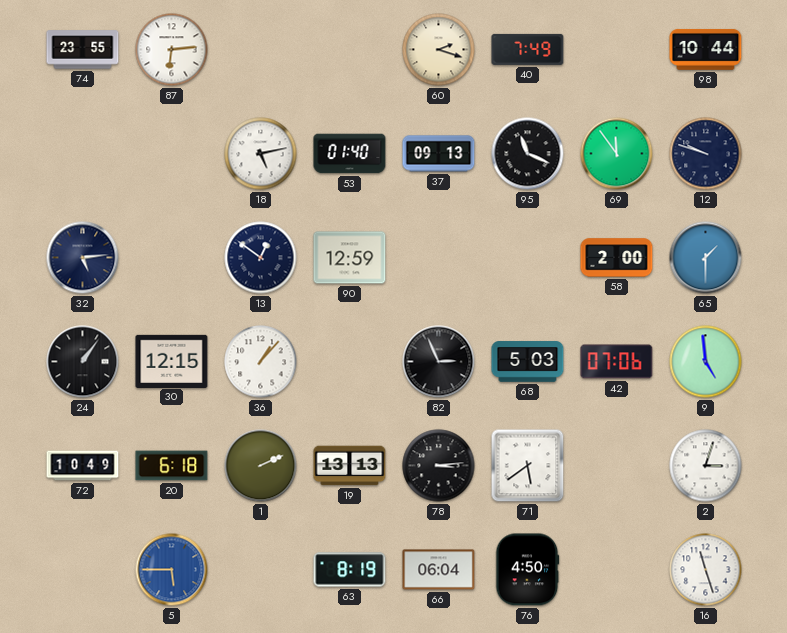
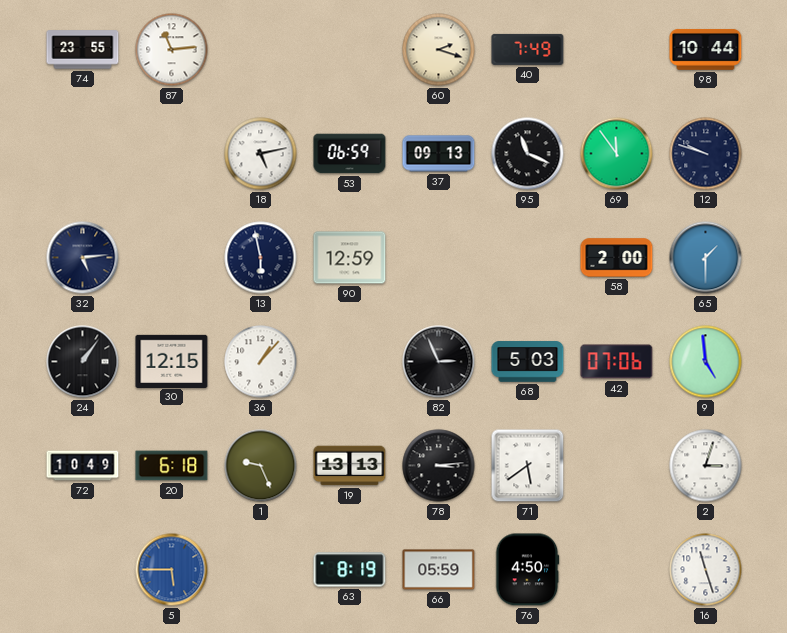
87: 6:14 -> 11:14 (172, 50)
53: 01:40 -> 06:59 (350, 154)
13: 12:51 -> 5:58 (261, 258)
1: 2:11 -> 9:26 (261, 466)
66: 06:04 -> 05:59 (439, 570)
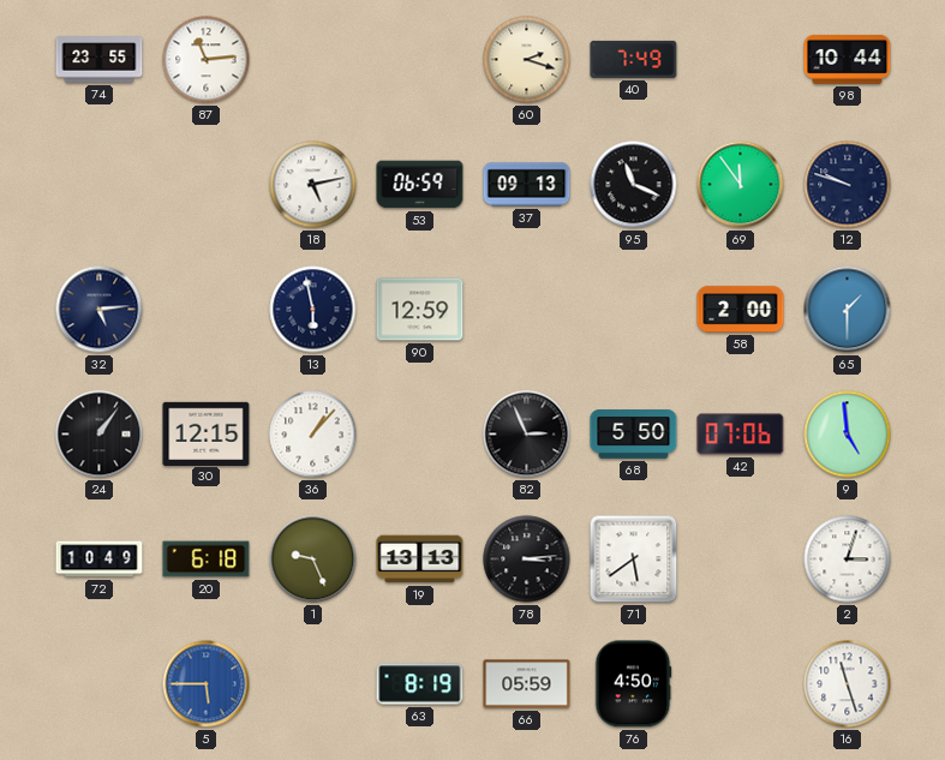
68: 5:03 -> 5:50 (634, 435)
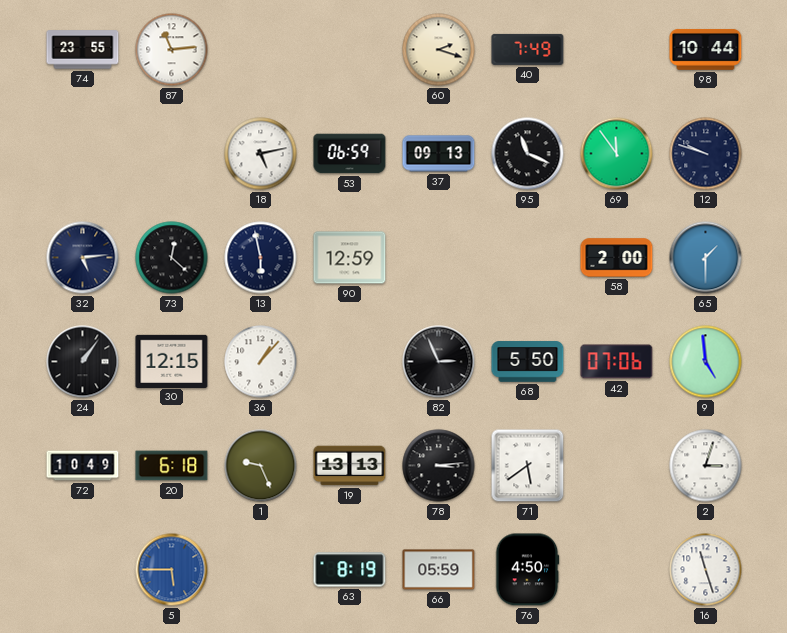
73: none -> 12:22 (172, 258)
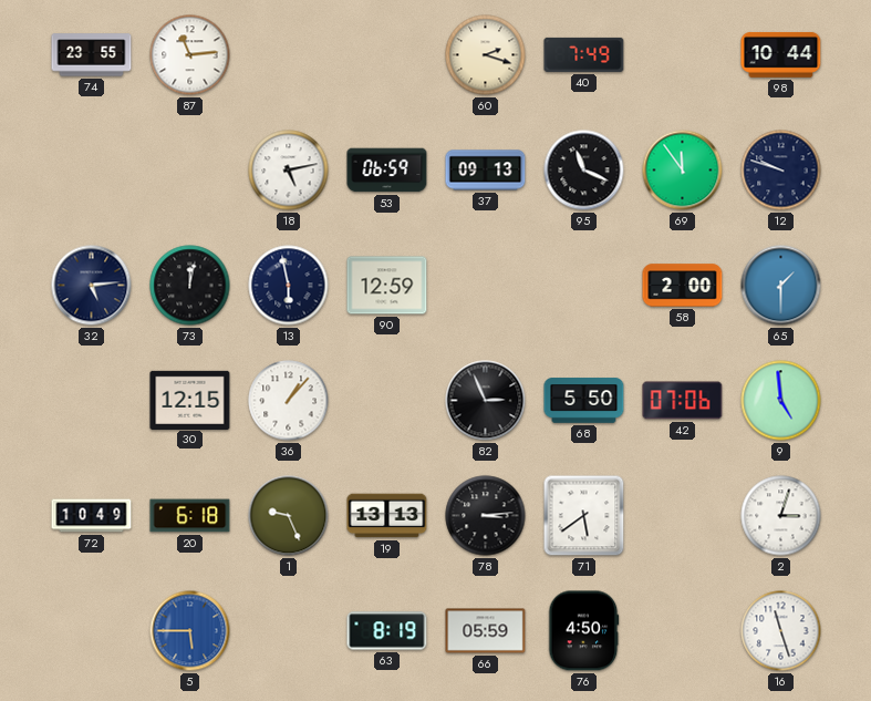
73: 12:22 -> 12:02 (190, 286)
24: 1:06 -> none (83, 362)
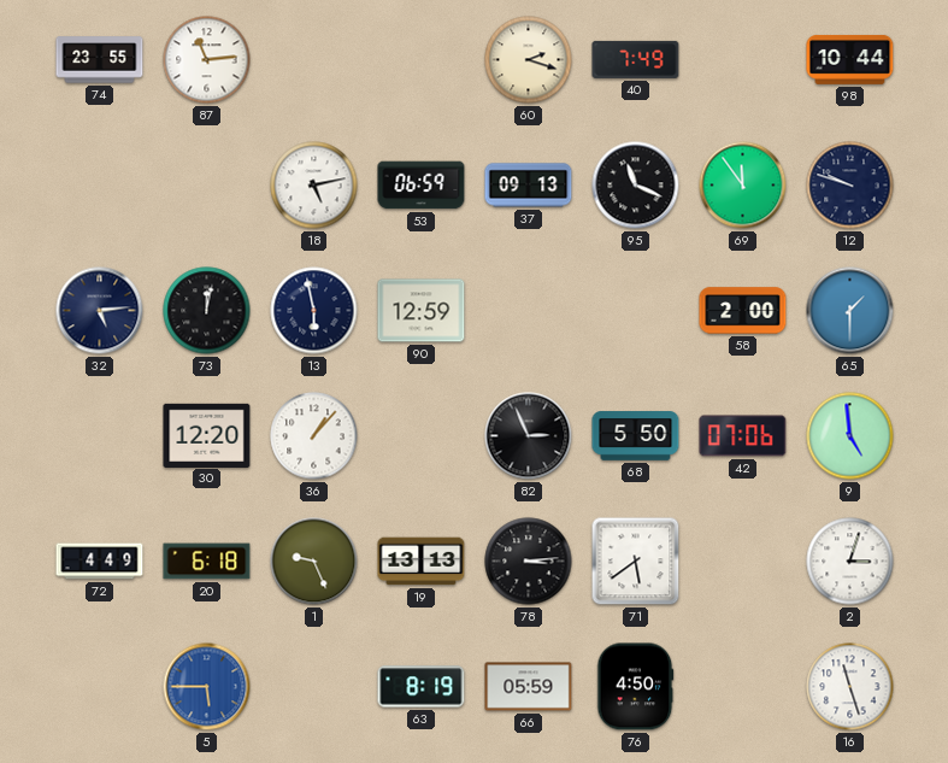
30: 12:15 -> 12:20 (207, 435)
72: 10:49 -> 4:49 (100, 562)
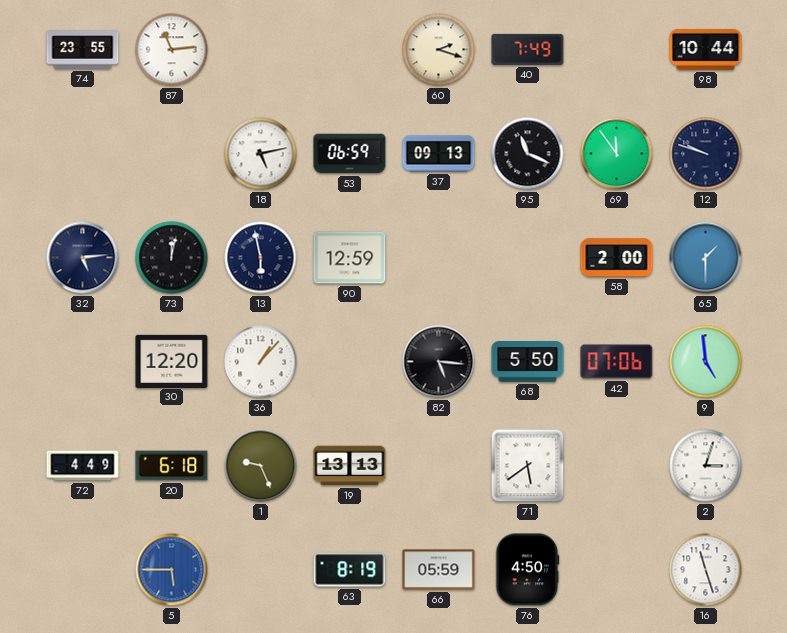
82: 2:56 -> 5:16 (439, 362)
78: 3:14 -> none (529, 562)
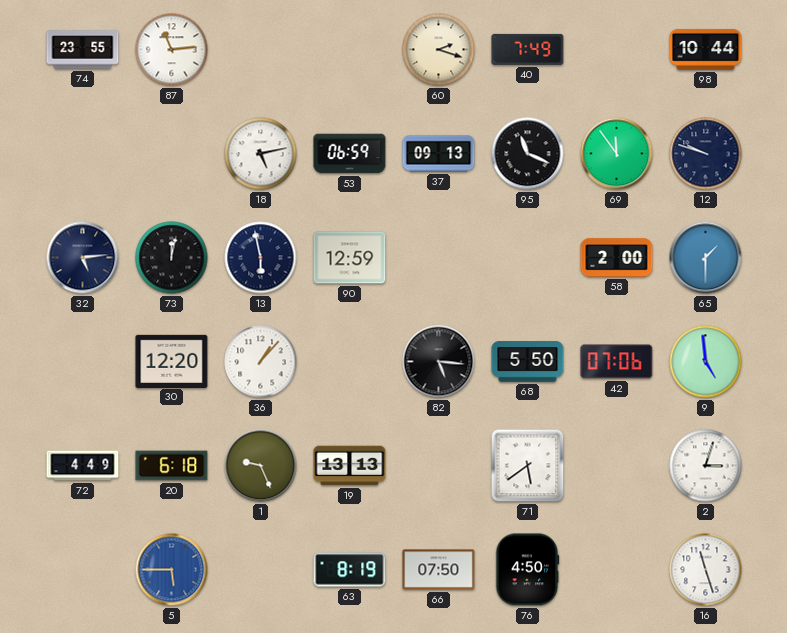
66: 05:59 -> 07:50 (439, 570)
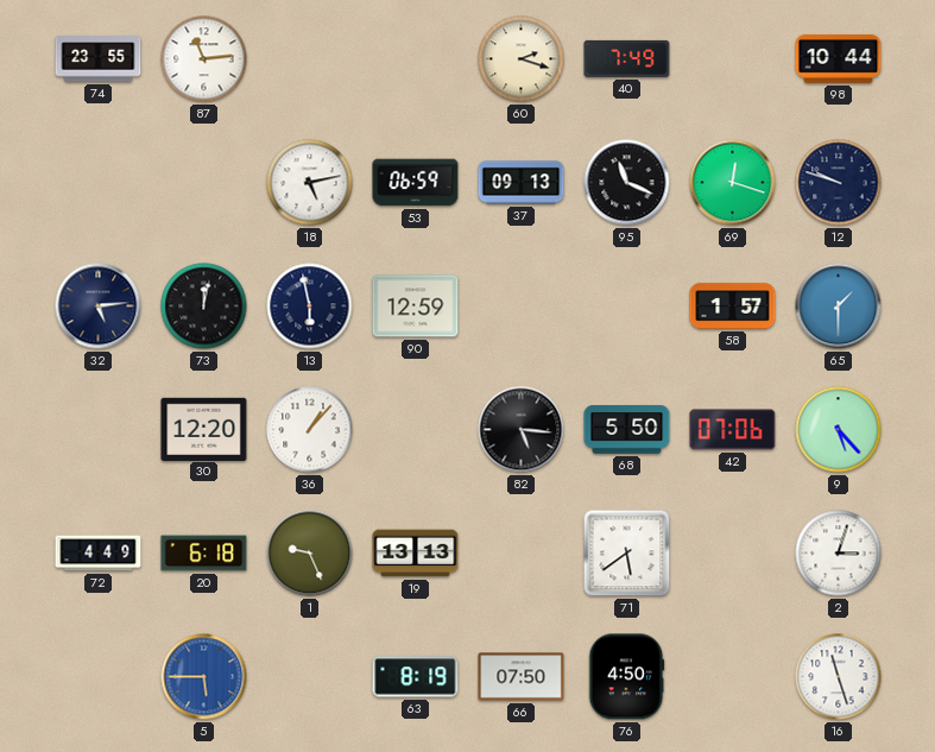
69: 11:54 -> 12:18 (733, 183)
58: 2:00 -> 1:57 (733, 307)
9: 4:59 -> 5:23 (839, 430)
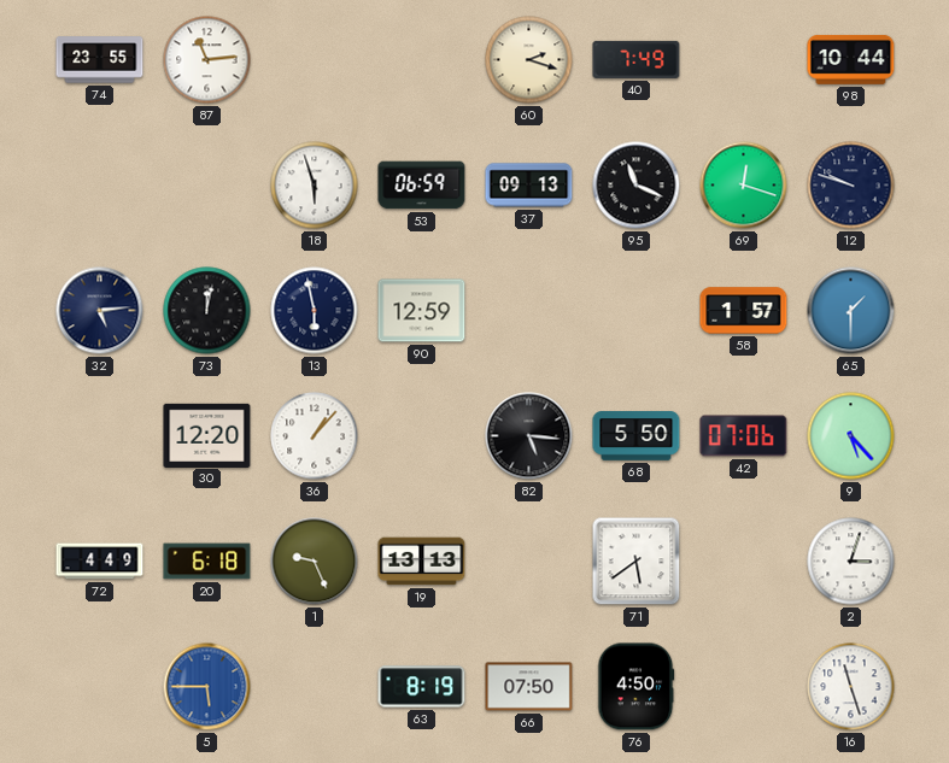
18: 5:13 -> 5:57 (315, 186)
